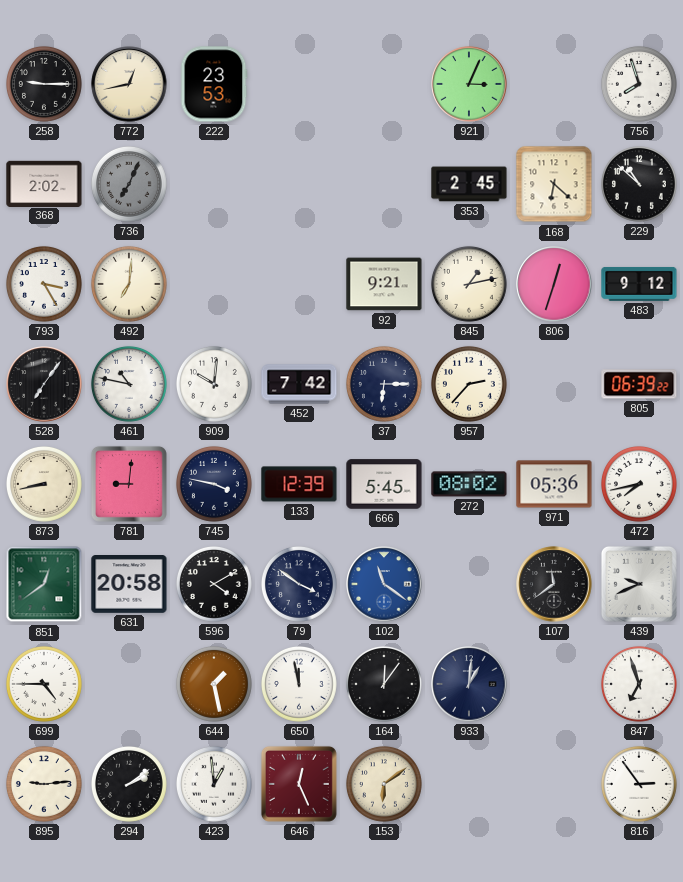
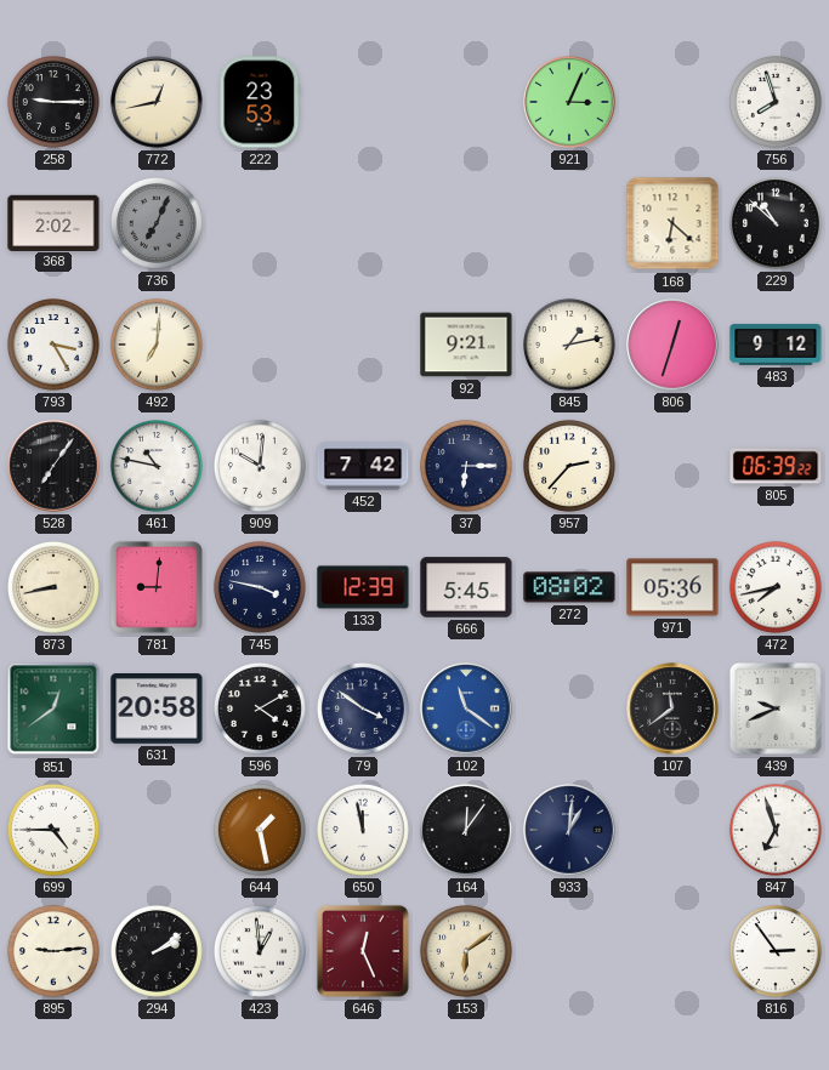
353: 2:45 -> none (469, 184)
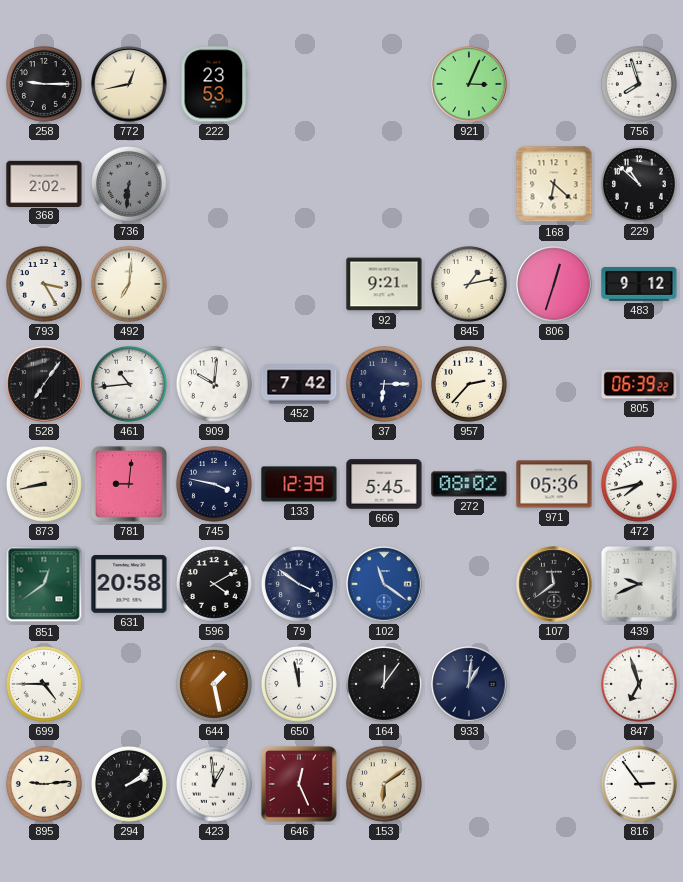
736: 7:04 -> 6:31 (129, 184)
461: 10:47 -> 10:44 (129, 384)
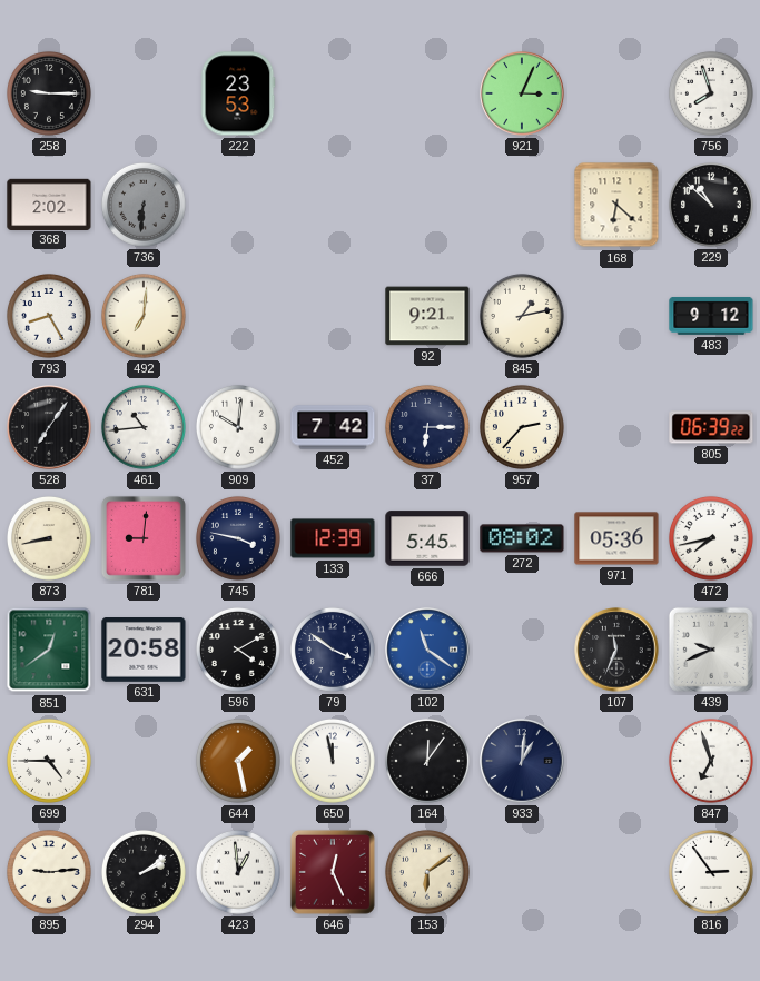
772: 12:43 -> none (129, 84)
793: 3:25 -> 8:25 (49, 316)
806: 12:33 -> none (554, 284)
107: 11:39 -> 11:34 (616, 650)
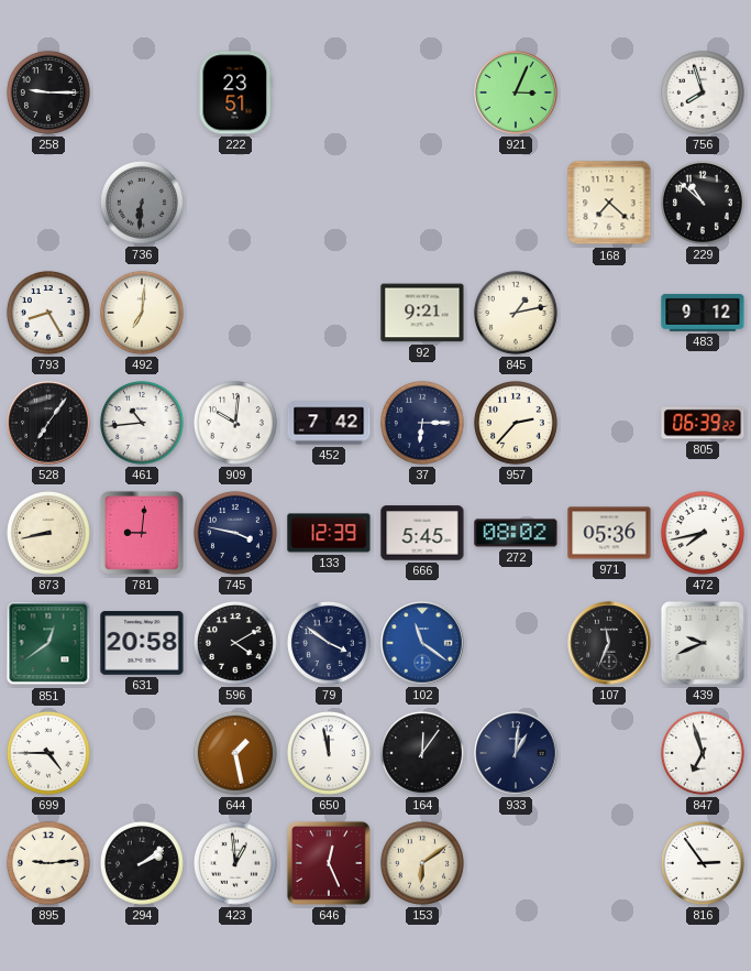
222: 23:53 -> 23:51 (235, 92)
368: 2:02 -> none (49, 204)
168: 6:22 -> 7:22 (609, 203)
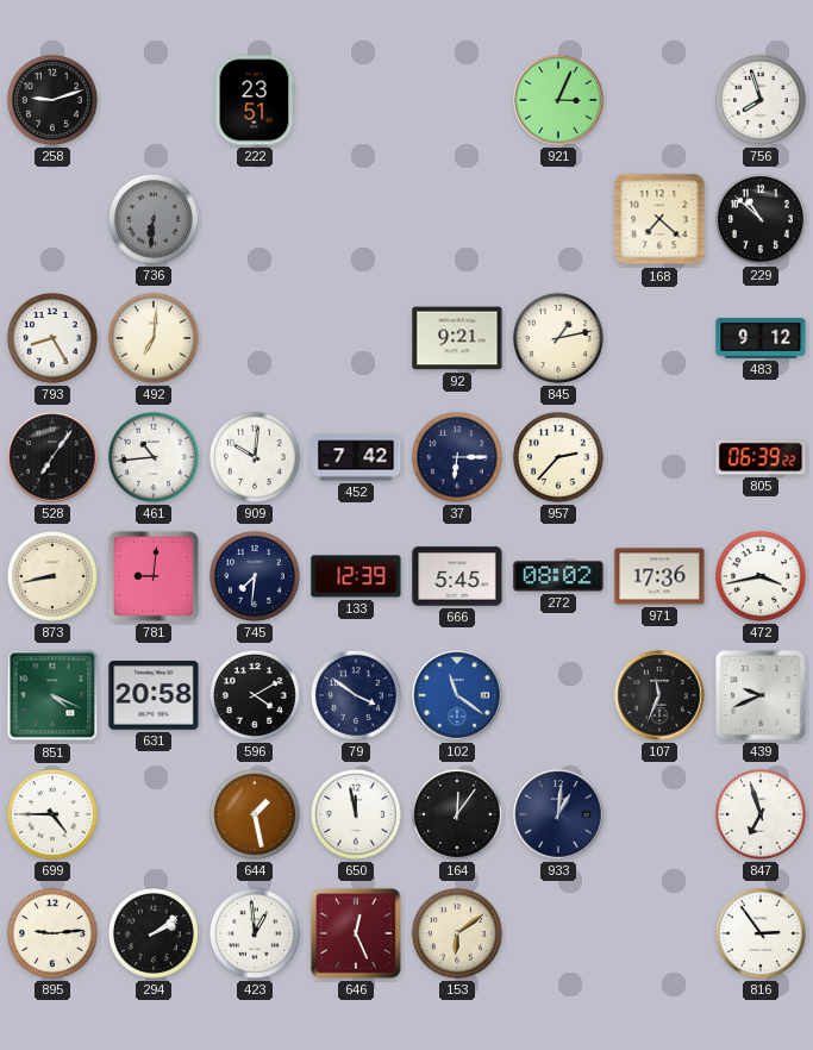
258: 9:15 -> 9:12 (52, 100)
745: 3:47 -> 7:31 (255, 576)
971: 05:36 -> 17:36 (659, 576)
472: 7:43 -> 3:43 (761, 576)
851: 12:39 -> 4:19 (52, 695)
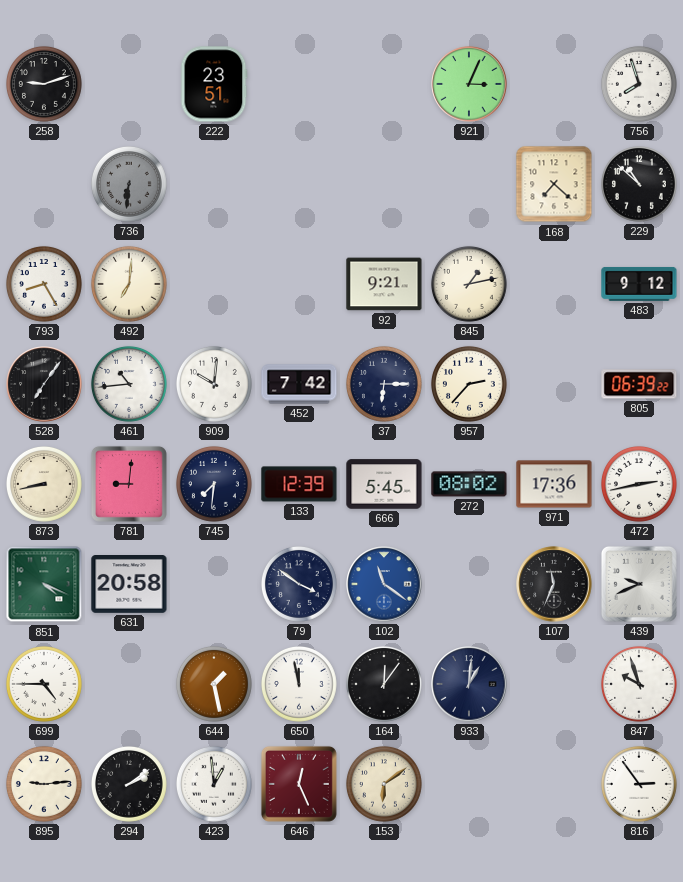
472: 3:43 -> 2:43 (639, 484)
596: 4:10 -> none (255, 695)
847: 6:57 -> 9:57 (639, 684)
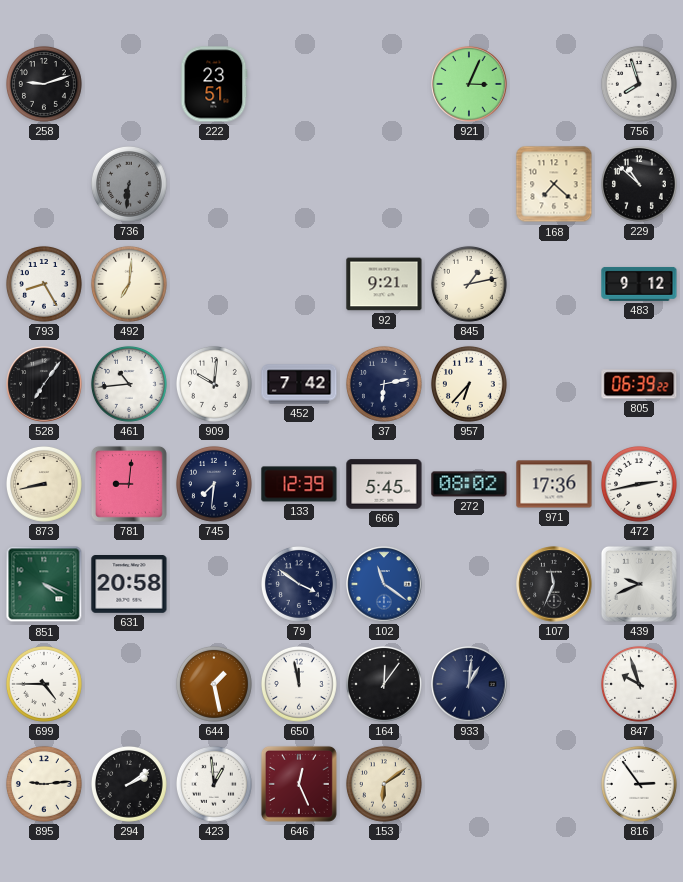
37: 6:15 -> 6:13 (384, 384)
957: 2:37 -> 6:37 (469, 384)
